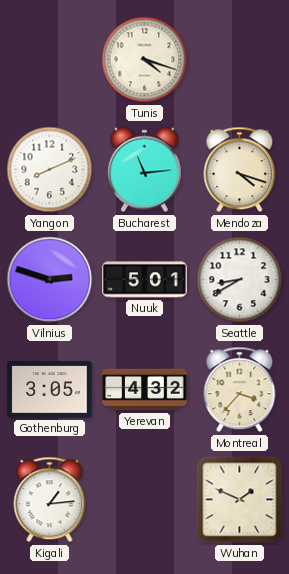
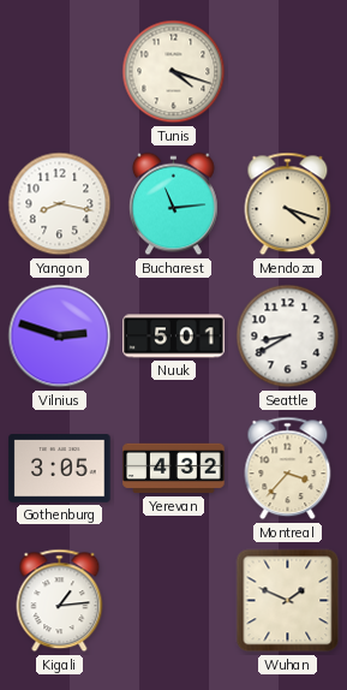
Yangon: 8:11 -> 8:17 (60, 204)
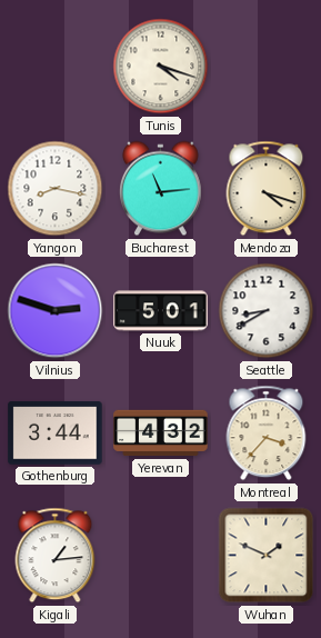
Gothenburg: 3:05 -> 3:44 (56, 433)
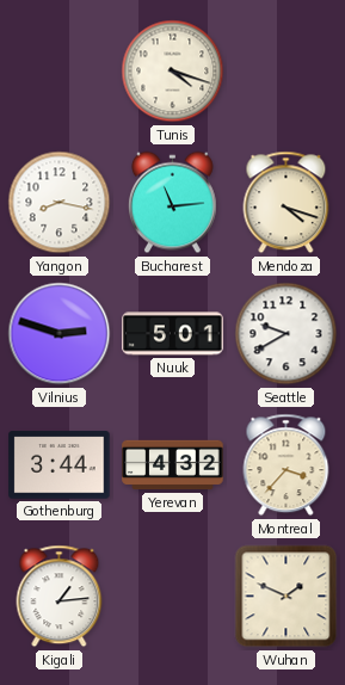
Seattle: 8:40 -> 9:40 (287, 334)
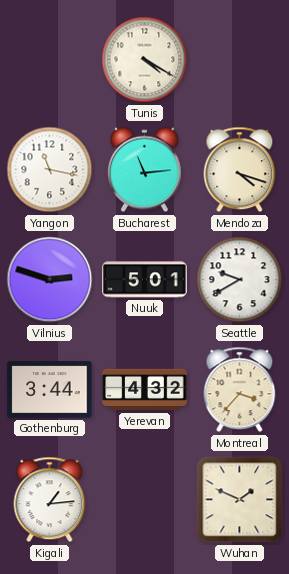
Tunis: 4:18 -> 4:20 (145, 60)
Yangon: 8:17 -> 11:17 (50, 170)
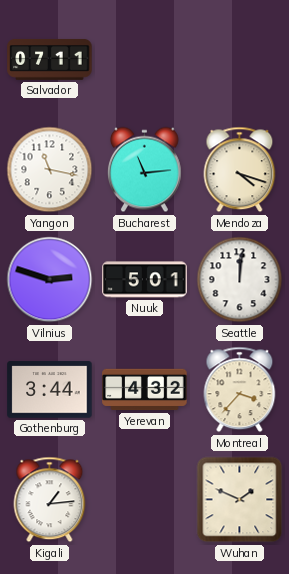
Salvador: none -> 07:11 (50, 59)
Tunis: 4:20 -> none (145, 60)
Seattle: 9:40 -> 12:01 (240, 280)
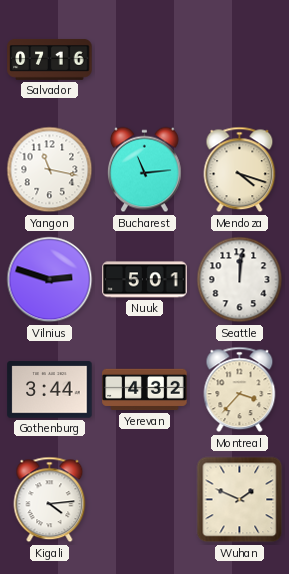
Salvador: 07:11 -> 07:16 (50, 59)
Kigali: 1:14 -> 4:14 (50, 500)
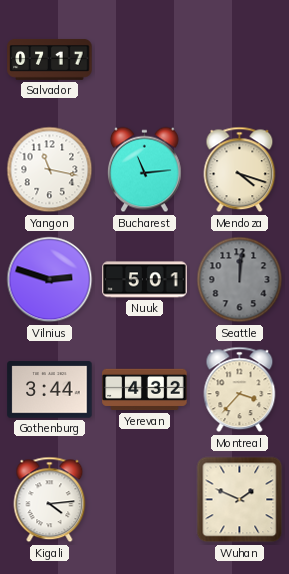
Salvador: 07:16 -> 07:17 (50, 59)
Seattle dial: white -> grey (240, 280)
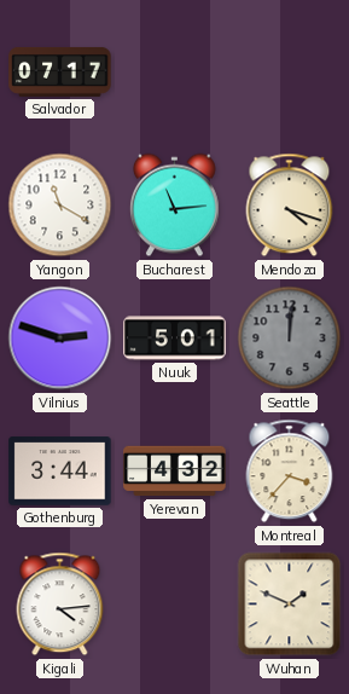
Yangon: 11:17 -> 11:20 (60, 206)
